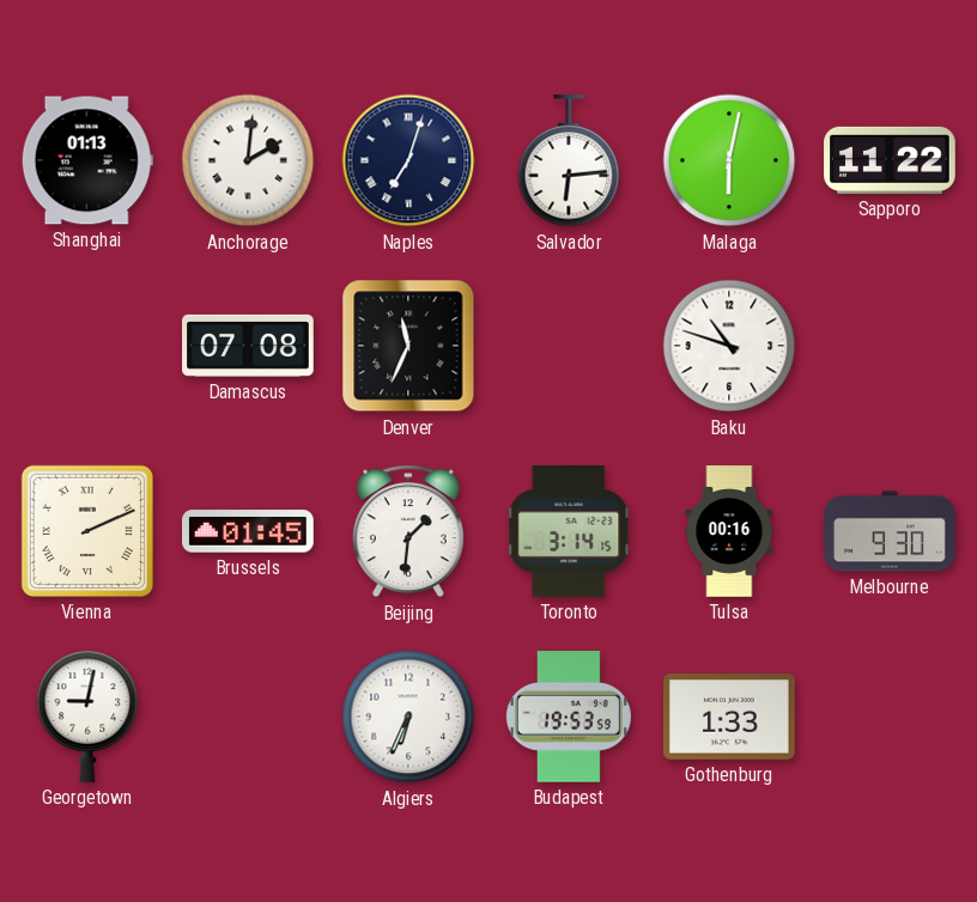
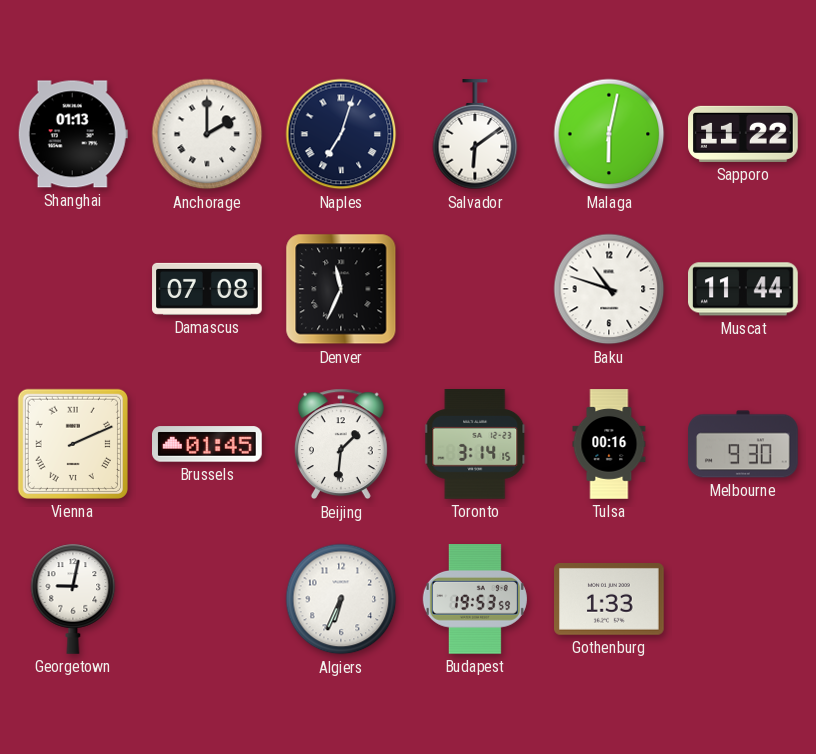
Anchorage: 2:01 -> 2:00 (207, 134)
Salvador: 6:14 -> 6:09 (475, 135)
Muscat: none -> 11:44 (743, 289)
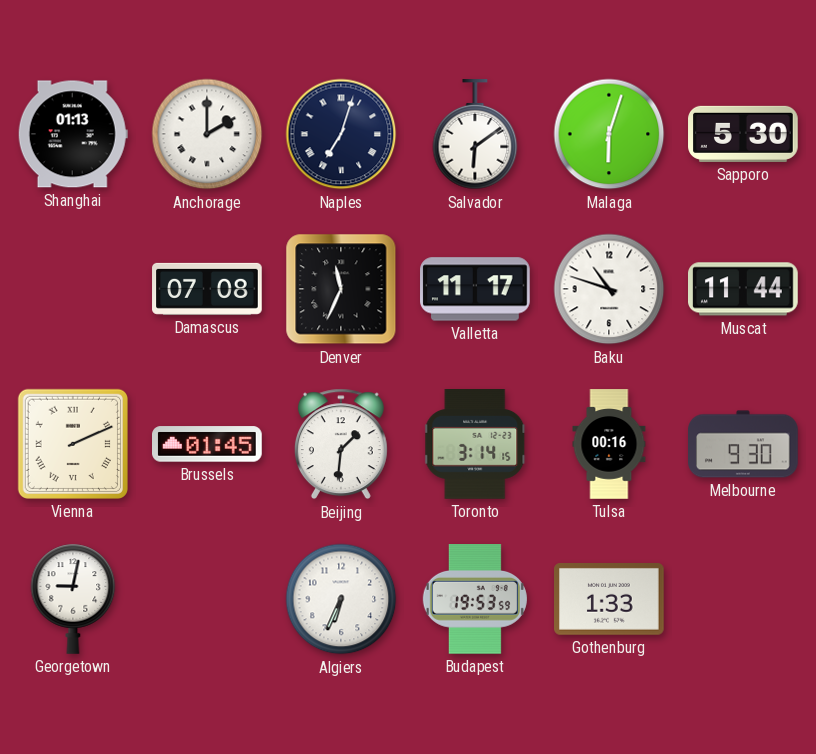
Malaga: 6:02 -> 6:03 (609, 134)
Sapporo: 11:22 -> 5:30 (743, 134)
Valletta: none -> 11:17 (475, 289)
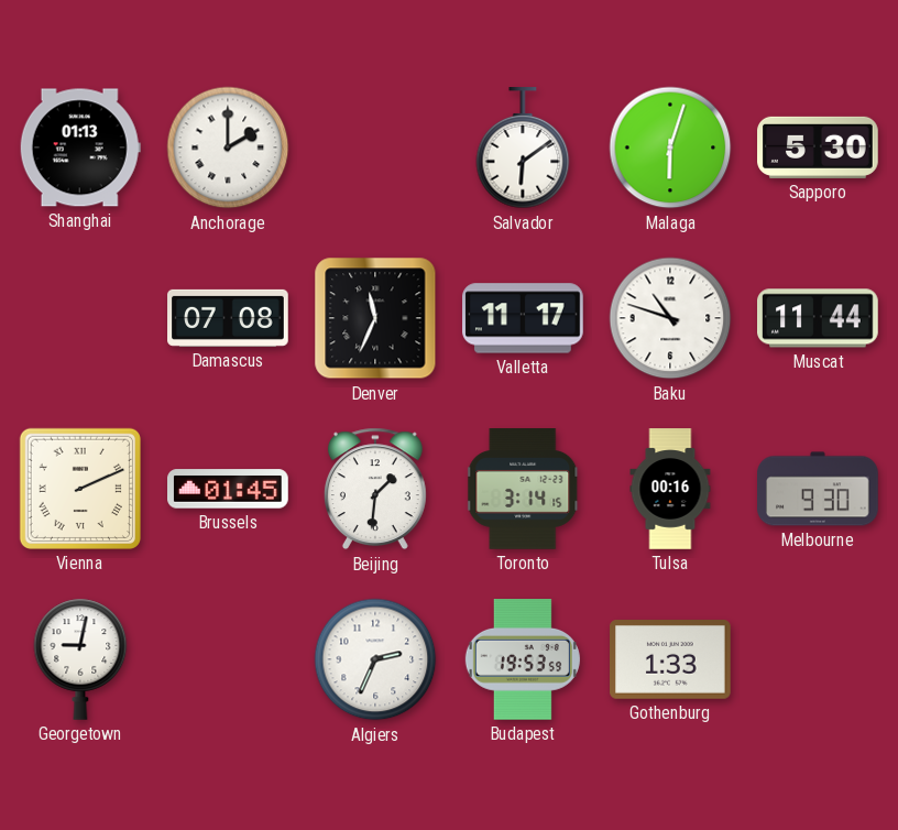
Naples: 7:03 -> none (341, 134)
Algiers: 6:34 -> 2:34 (375, 659)
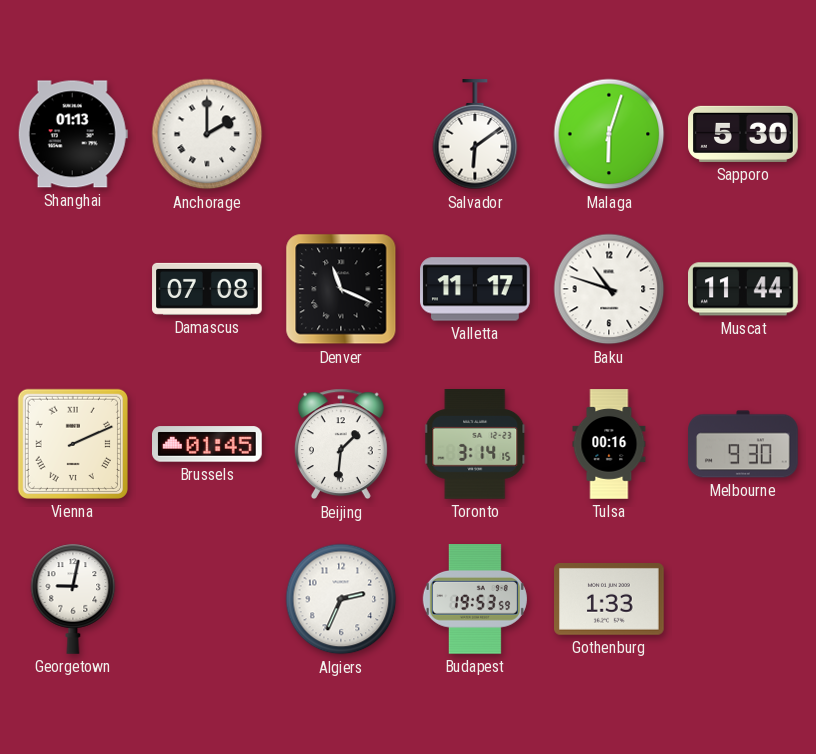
Denver: 11:34 -> 11:19 (341, 289)
